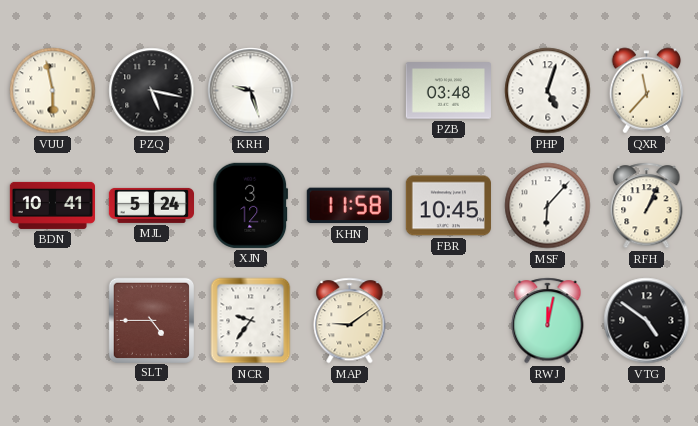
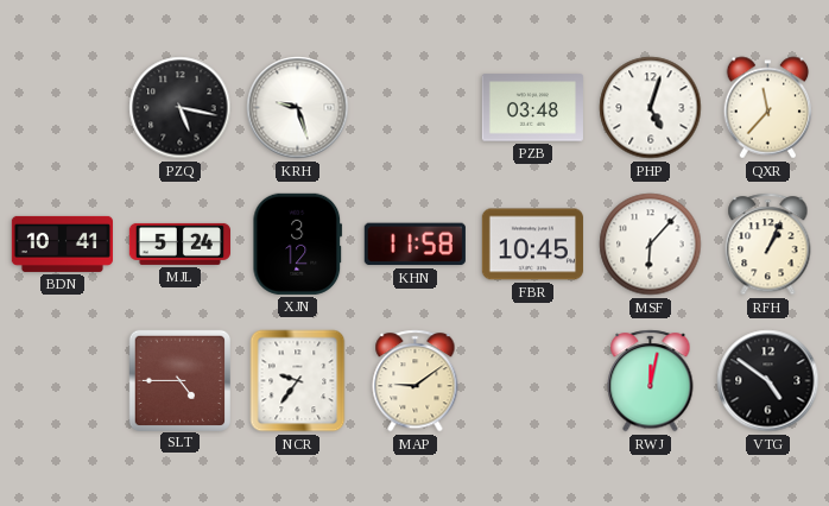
VUU: 5:58 -> none (53, 91)
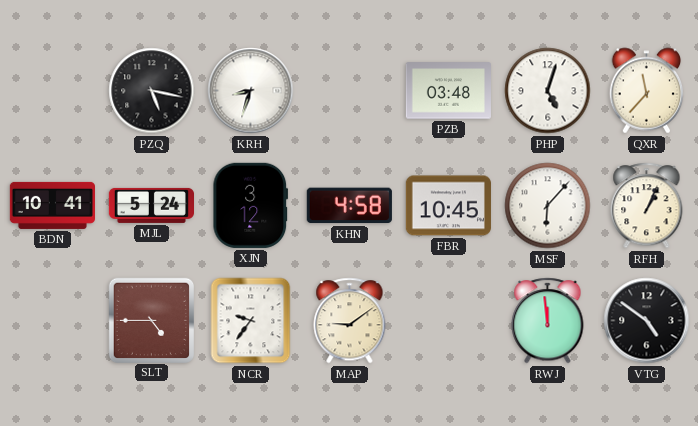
KRH: 9:27 -> 8:33 (251, 91)
KHN: 11:58 -> 4:58 (349, 206)
RWJ: 12:02 -> 11:59 (548, 321)
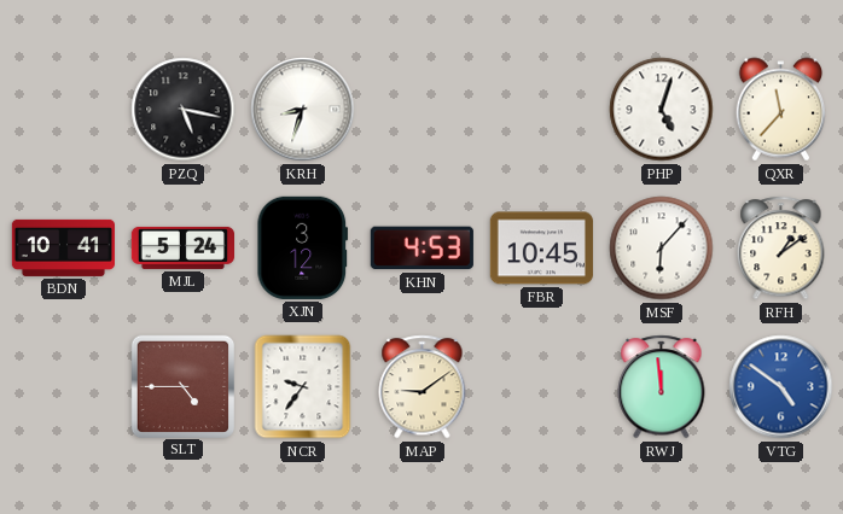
PZB: 03:48 -> none (448, 91)
KHN: 4:58 -> 4:53 (421, 249)
RFH: 1:04 -> 1:09 (781, 249)
VTG dial: black -> blue (781, 387)
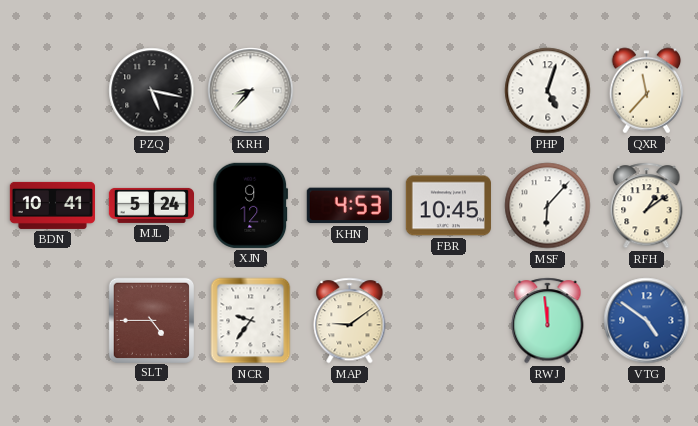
KRH: 8:33 -> 8:37 (251, 91)
XJN: 3:12 -> 9:12 (251, 205)
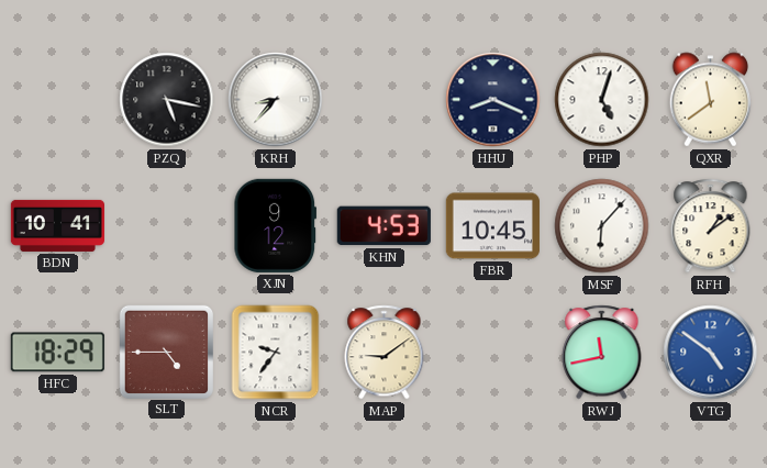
HHU: none -> 8:19 (493, 100)
QXR: 11:37 -> 11:39 (711, 100)
MJL: 5:24 -> none (151, 205)
HFC: none -> 18:29 (57, 353)
RWJ: 11:59 -> 11:43 (602, 353)
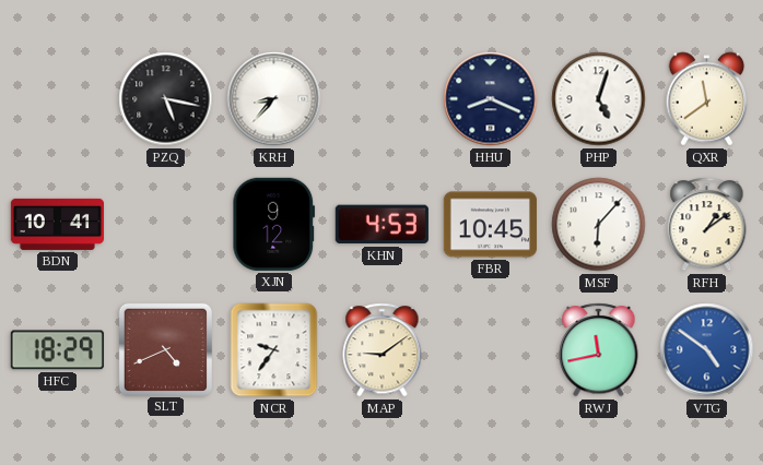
SLT: 4:45 -> 4:41 (165, 349)
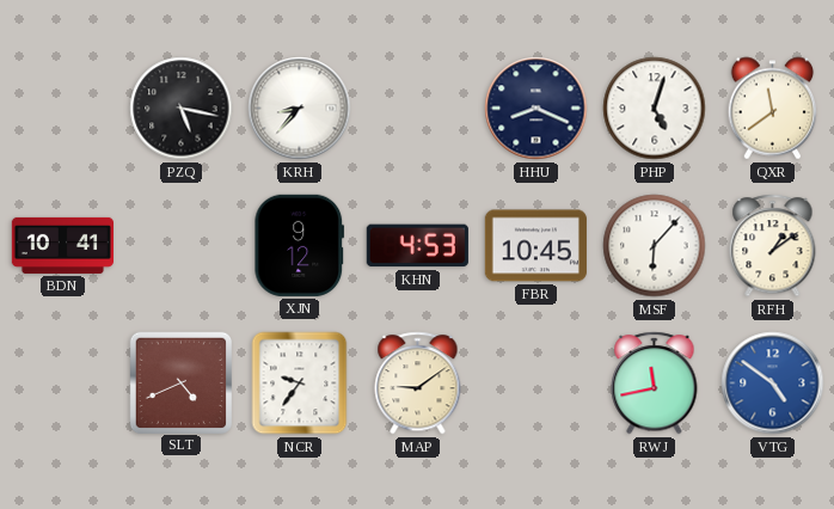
HFC: 18:29 -> none (57, 350)
